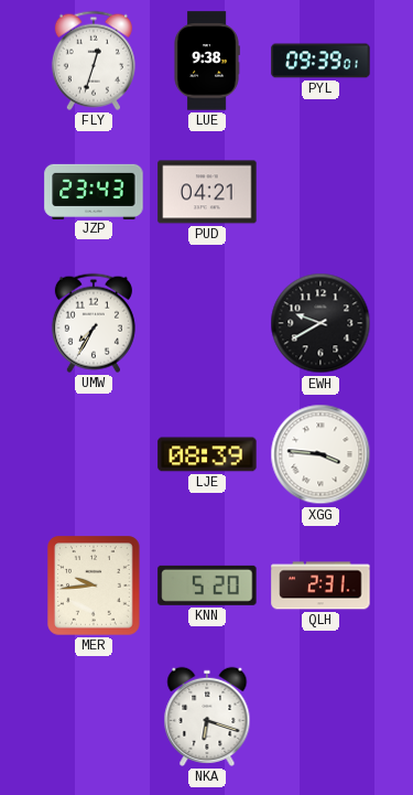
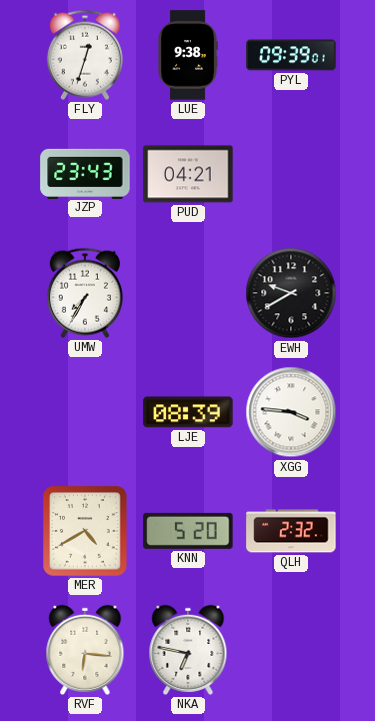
MER: 9:44 -> 4:40 (85, 531)
QLH: 2:31 -> 2:32 (291, 531)
RVF: none -> 6:16 (85, 650)
NKA: 6:18 -> 6:47 (188, 650)
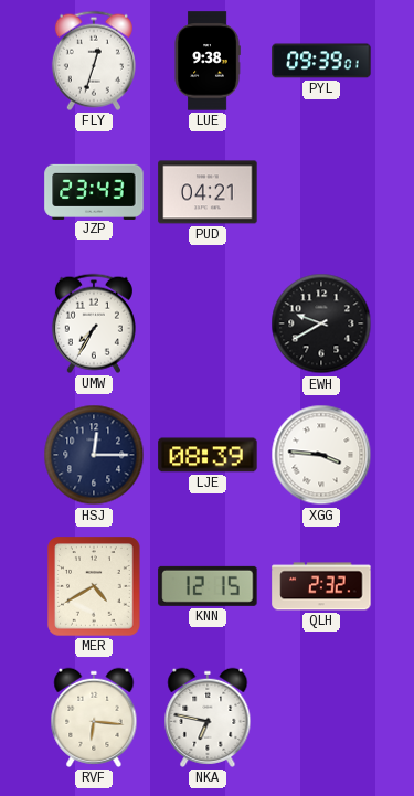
HSJ: none -> 12:15 (94, 455)
KNN: 5:20 -> 12:15 (208, 586)
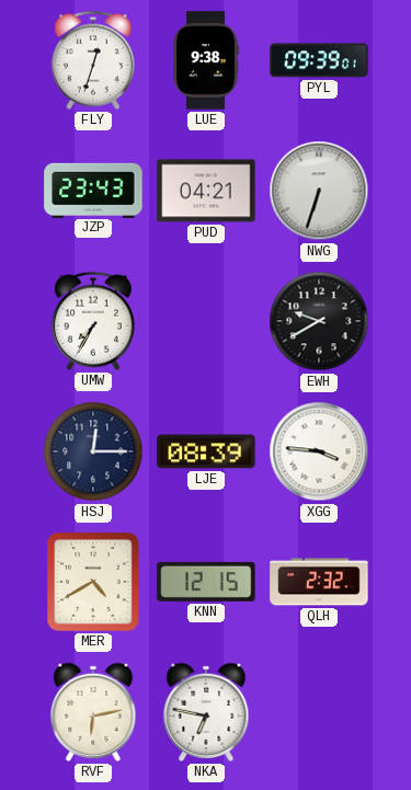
NWG: none -> 6:33 (319, 191)
RVF: 6:16 -> 6:13 (93, 712)
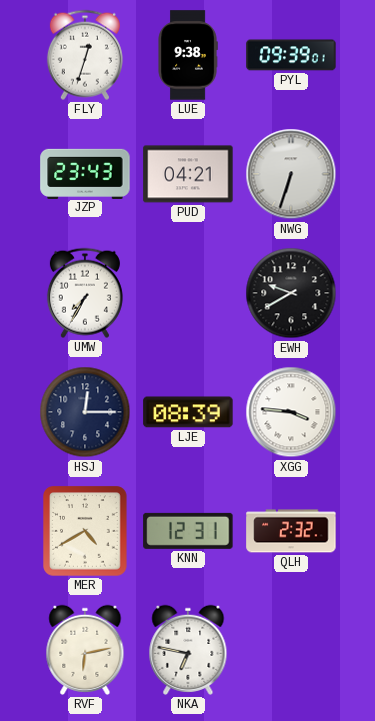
KNN: 12:15 -> 12:31 (188, 531)
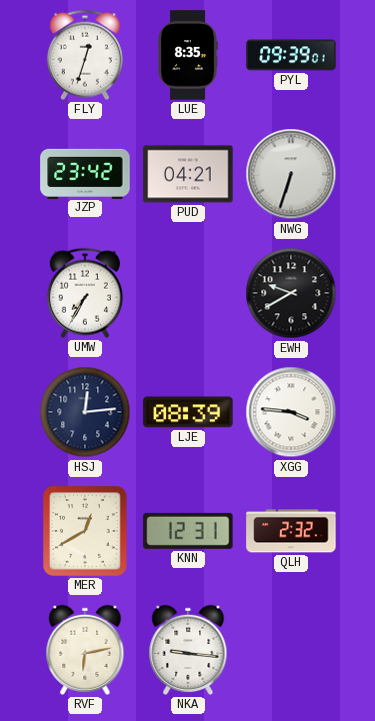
LUE: 9:38 -> 8:35 (188, 55)
JZP: 23:43 -> 23:42 (85, 173)
HSJ: 12:15 -> 12:14 (85, 412)
MER: 4:40 -> 12:40 (85, 531)
NKA: 6:47 -> 9:16 (188, 650)
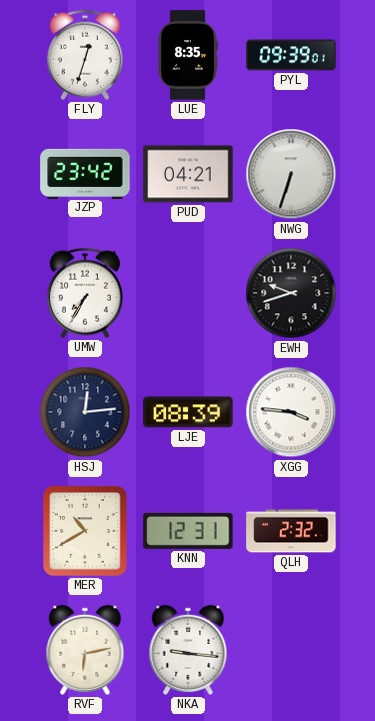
EWH: 9:40 -> 9:42 (291, 293)
MER: 12:40 -> 10:40 (85, 531)
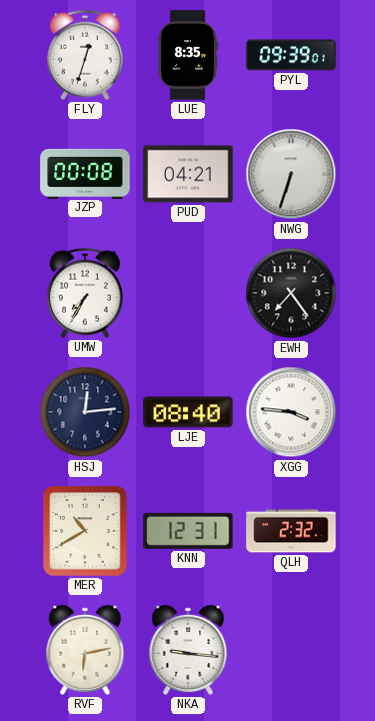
JZP: 23:42 -> 00:08 (85, 173)
EWH: 9:42 -> 7:24 (291, 293)
LJE: 08:39 -> 08:40 (188, 412)
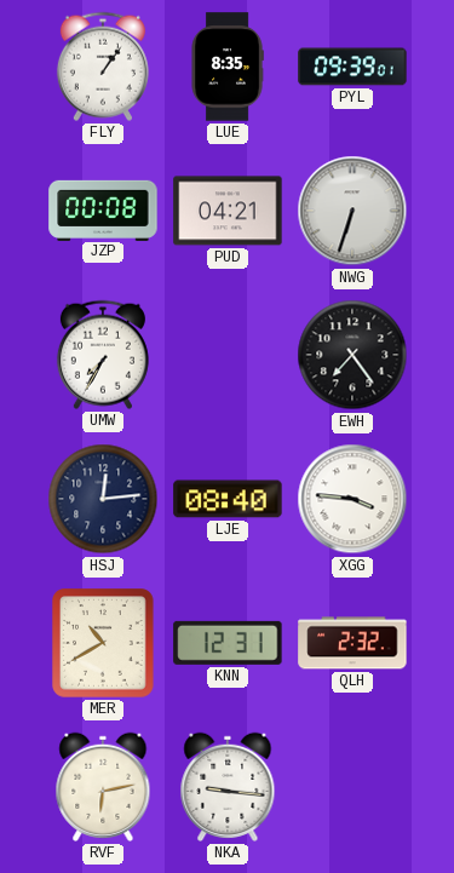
FLY: 12:33 -> 1:06 (103, 67)
